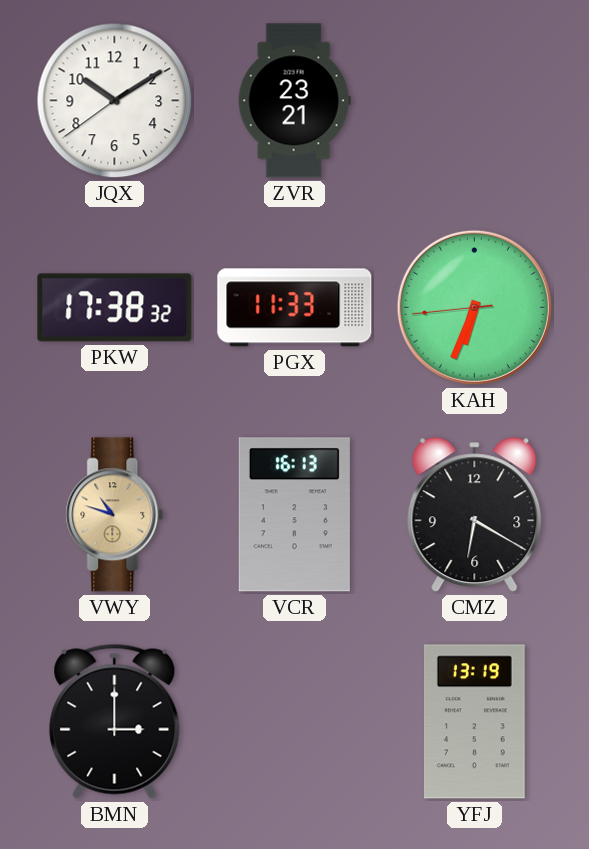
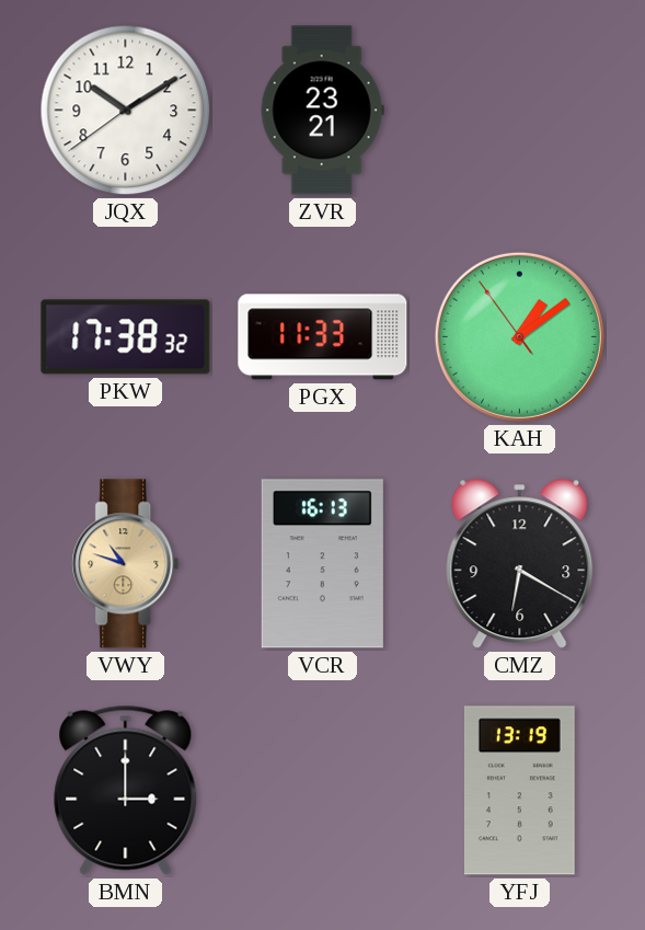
KAH: 6:33 -> 1:08 (519, 336)
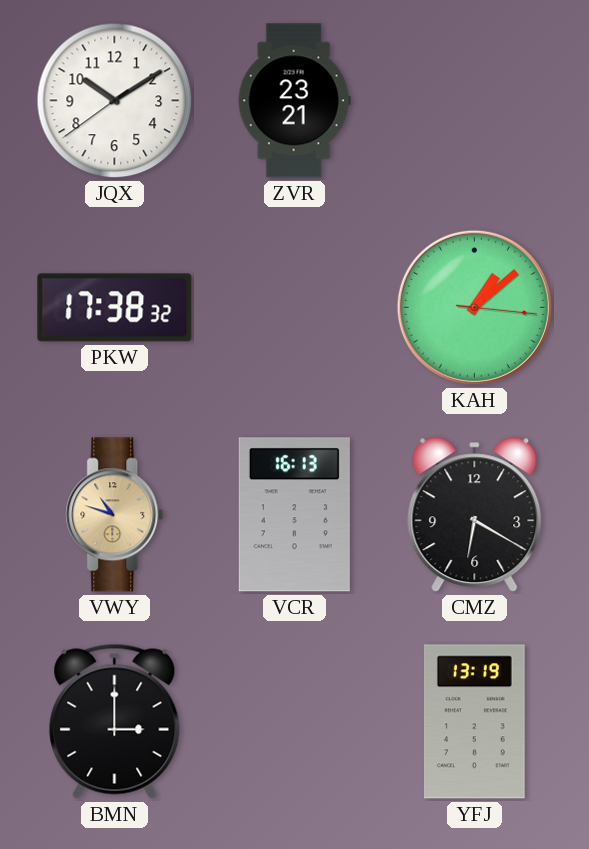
PGX: 11:33 -> none (323, 337)
KAH: 1:08:54 -> 1:08:16 (474, 307)
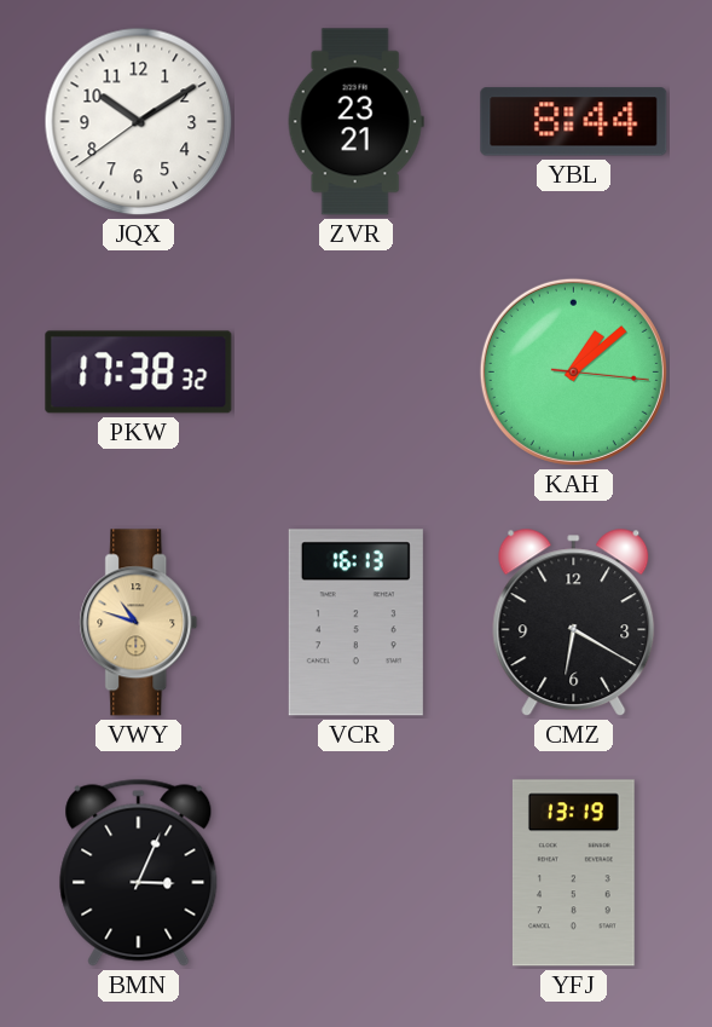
YBL: none -> 8:44 (574, 122)
BMN: 3:00 -> 3:04 (139, 872)
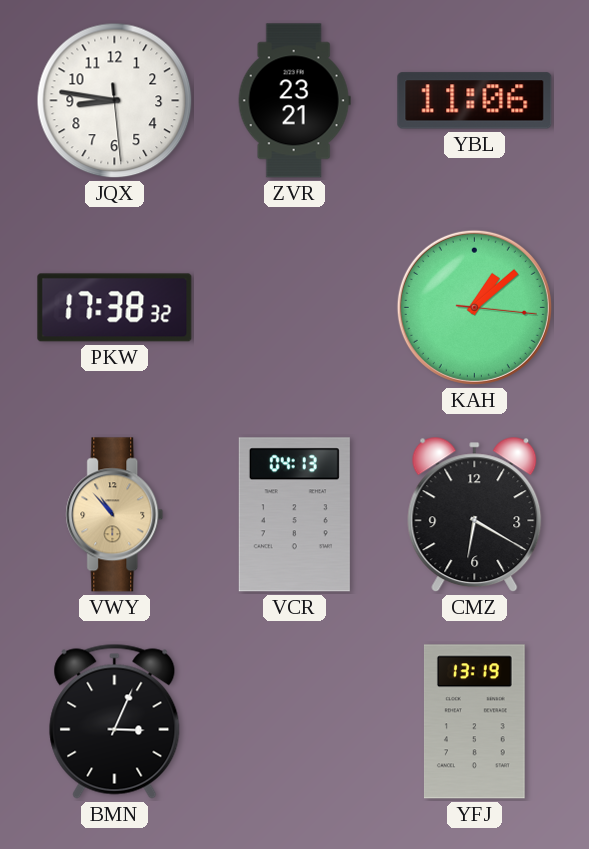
JQX: 10:09 -> 8:46 (115, 101)
YBL: 8:44 -> 11:06 (475, 101)
VWY: 10:48 -> 10:53 (115, 515)
VCR: 16:13 -> 04:13 (294, 515)
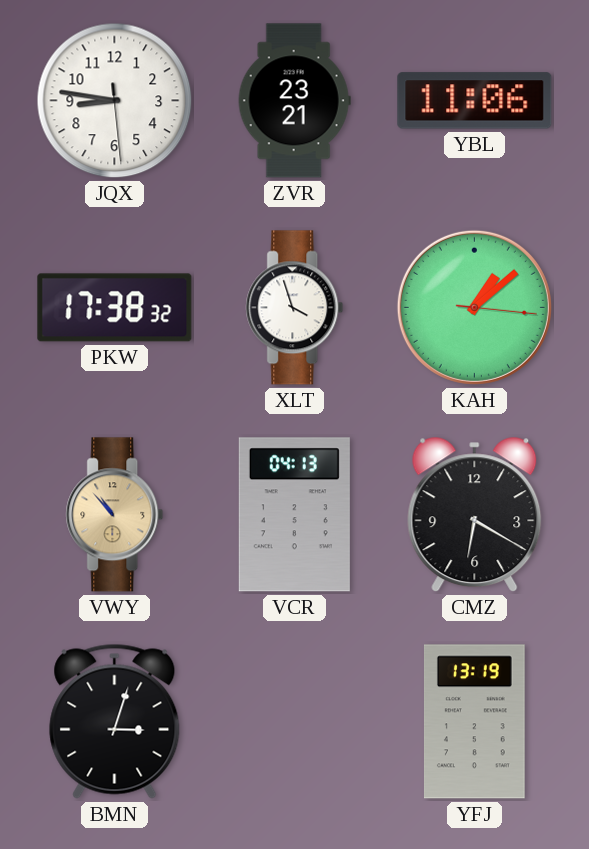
XLT: none -> 3:57 (295, 308)
BMN: 3:04 -> 3:03 (115, 721)
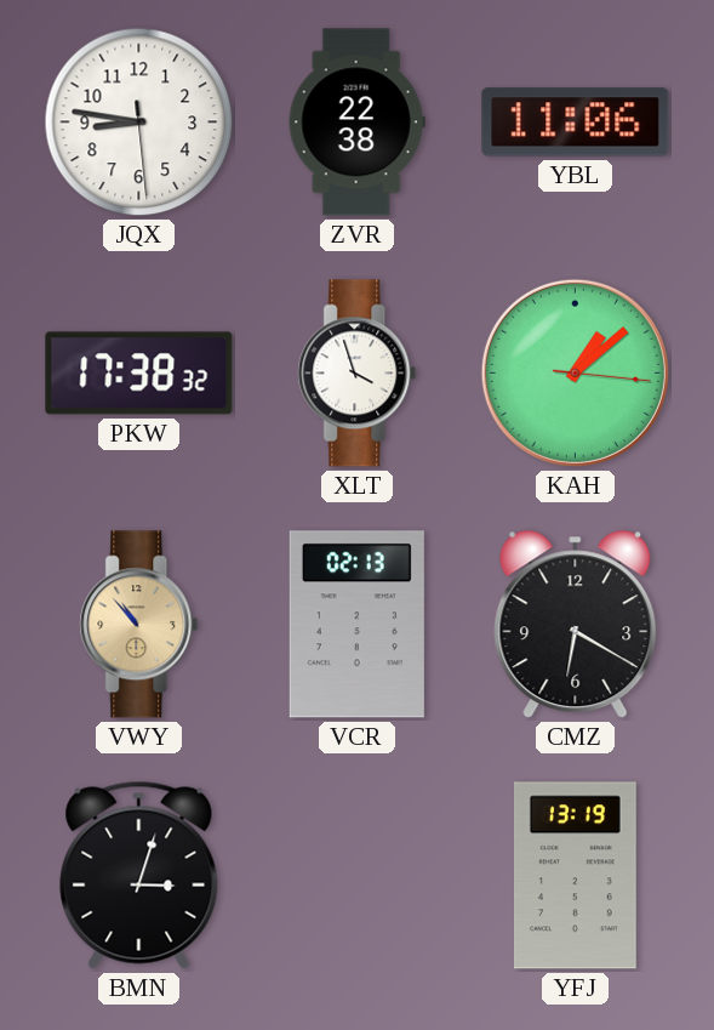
ZVR: 23:21 -> 22:38 (356, 123)
VCR: 04:13 -> 02:13 (356, 625)
